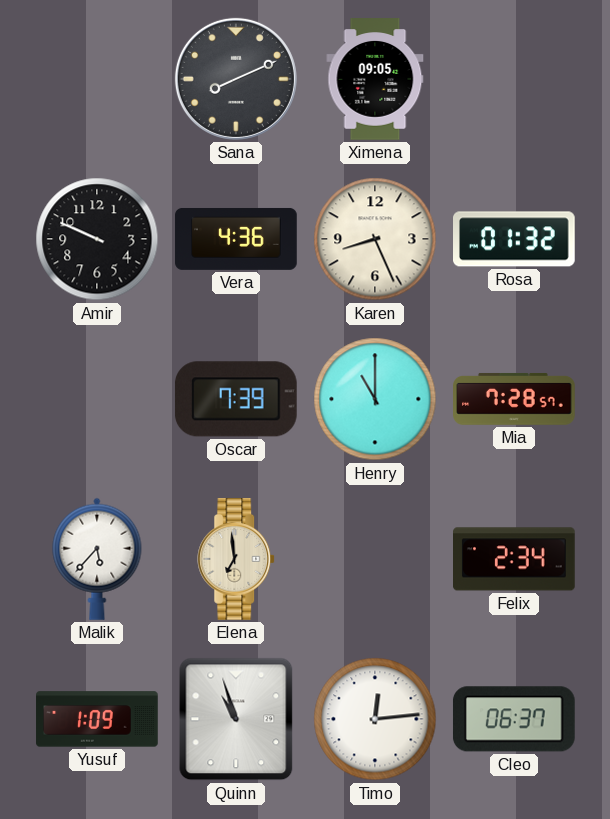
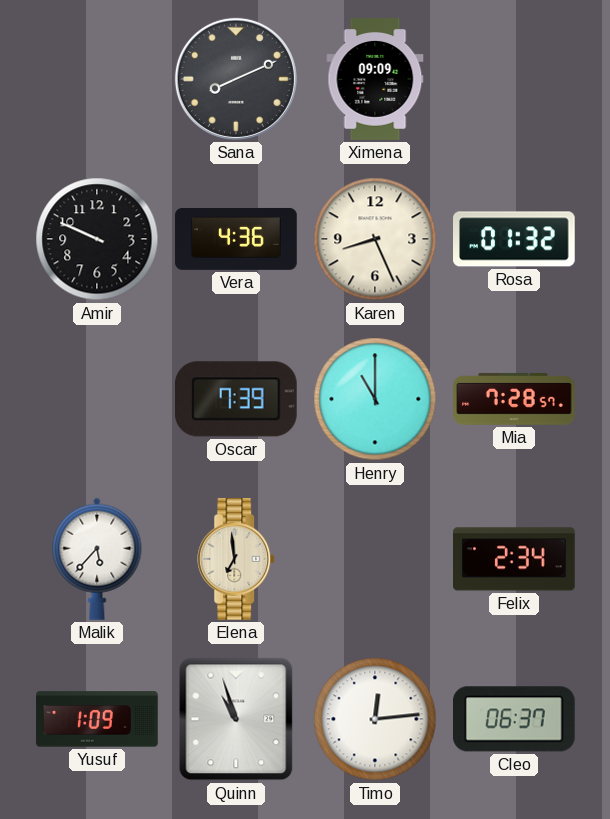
Ximena: 09:05 -> 09:09 (375, 79)
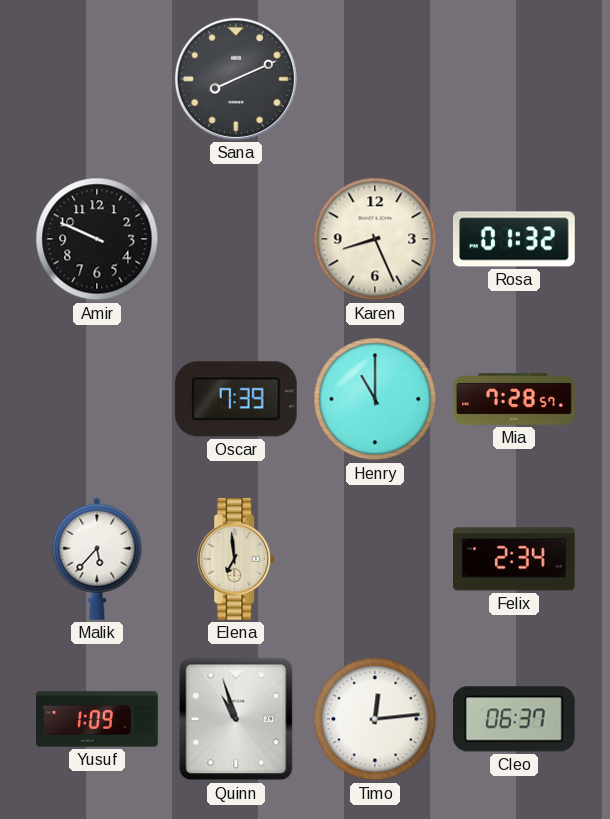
Ximena: 09:09 -> none (375, 79)
Vera: 4:36 -> none (236, 239)
